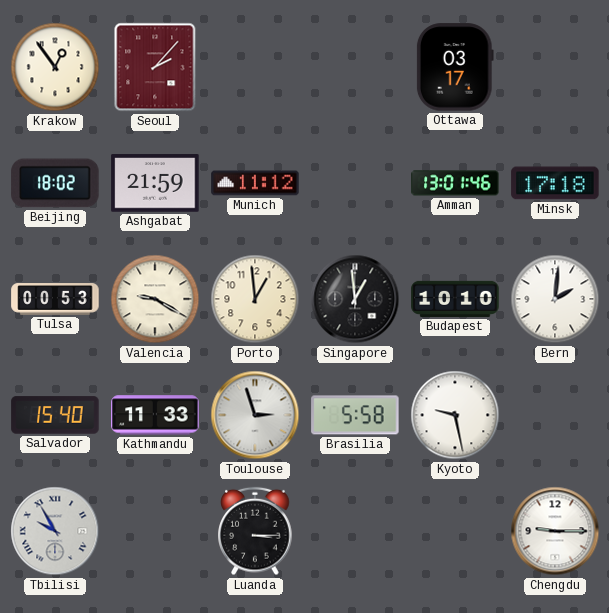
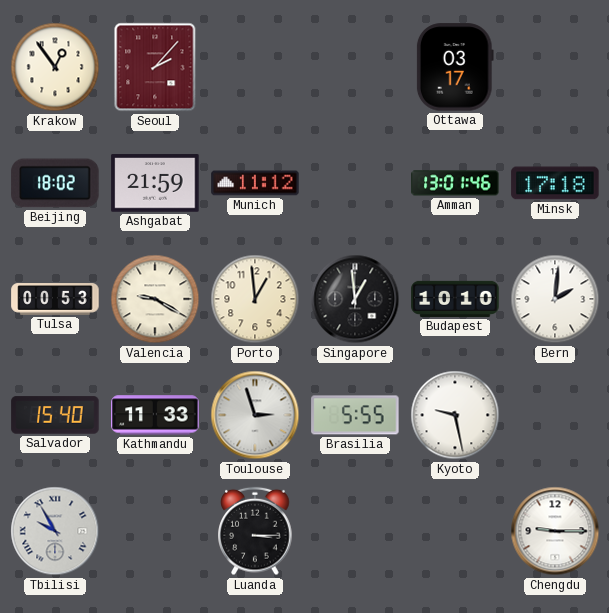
Brasilia: 5:58 -> 5:55 (355, 415)
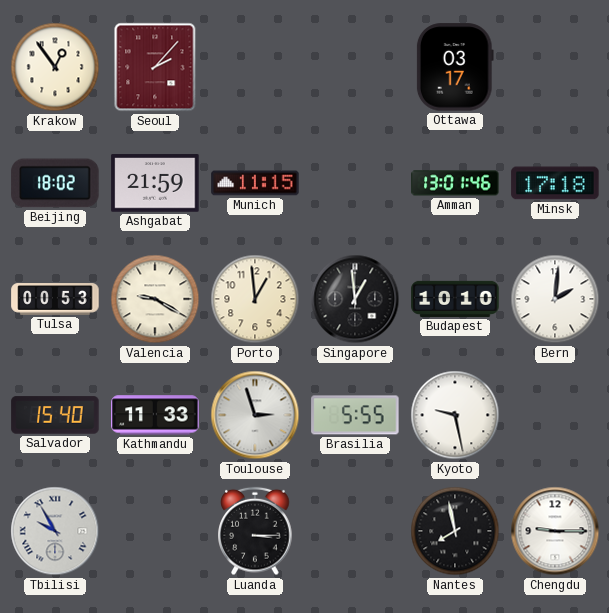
Munich: 11:12 -> 11:15 (255, 183)
Nantes: none -> 7:58 (455, 531)
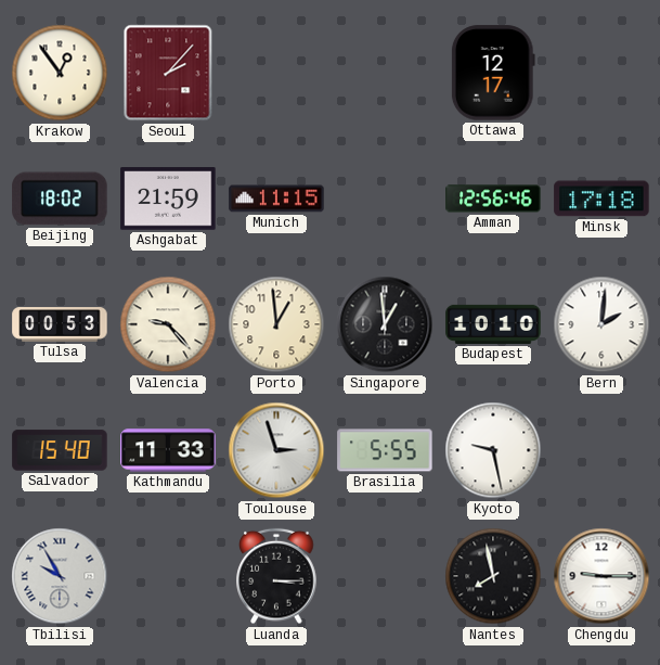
Ottawa: 03:17 -> 12:17 (493, 73)
Amman: 13:01 -> 12:56 (493, 199)
Valencia: 9:20 -> 9:23 (168, 324)
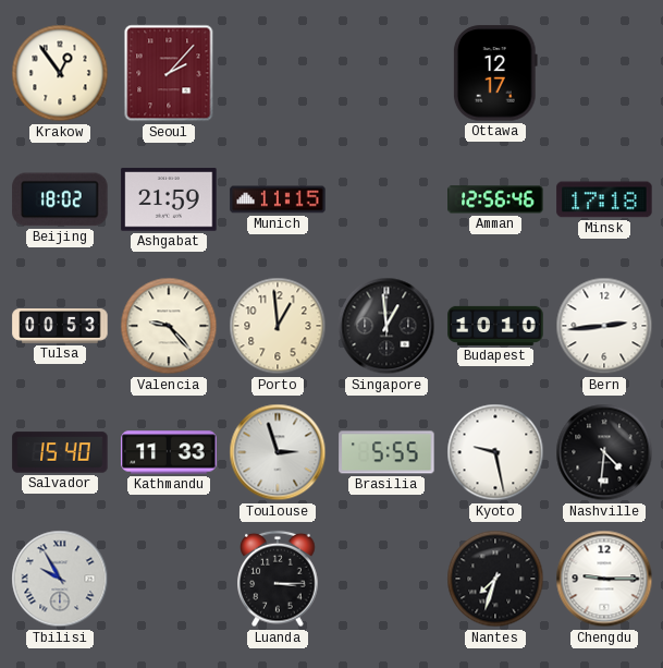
Bern: 2:01 -> 2:44 (604, 326)
Nashville: none -> 4:31 (604, 452)
Nantes: 7:58 -> 7:33 (495, 579)
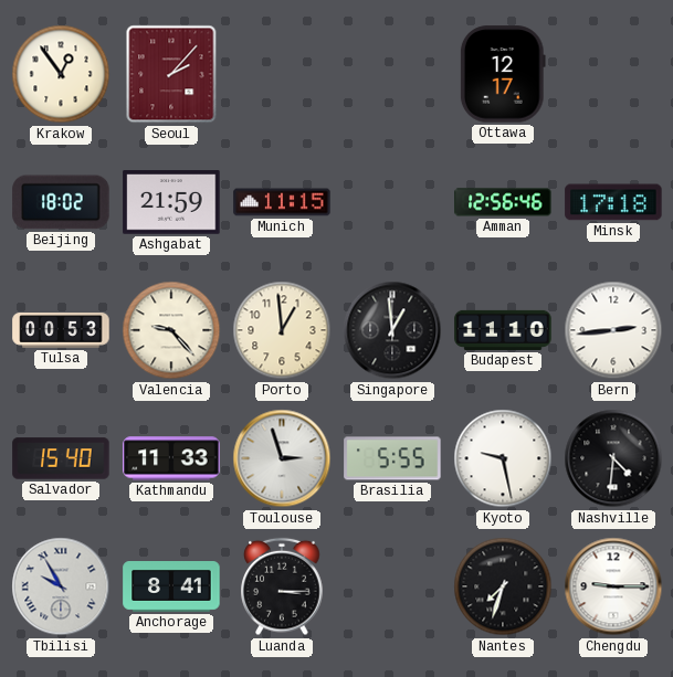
Budapest: 10:10 -> 11:10 (503, 330)
Anchorage: none -> 8:41 (171, 588)
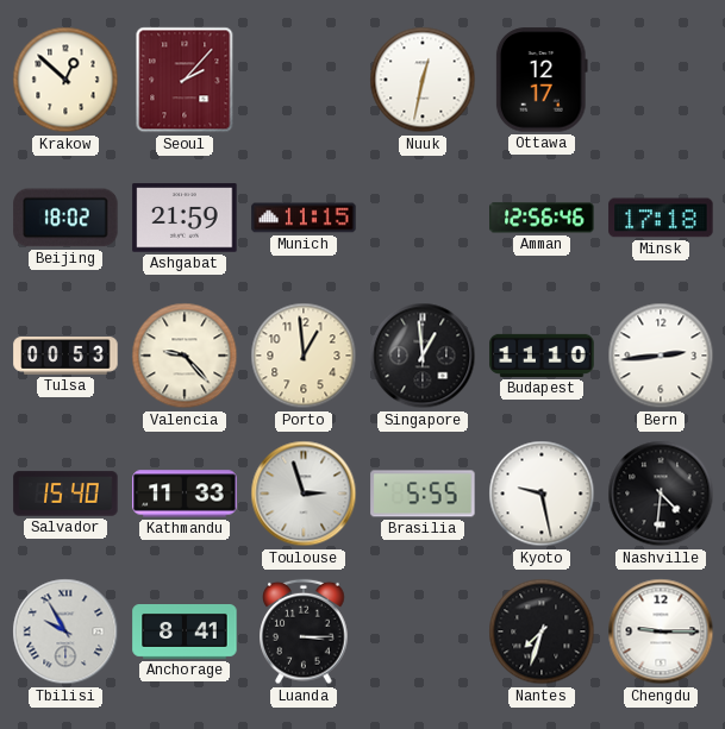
Krakow: 12:54 -> 12:52 (65, 80)
Nuuk: none -> 12:32 (423, 80)
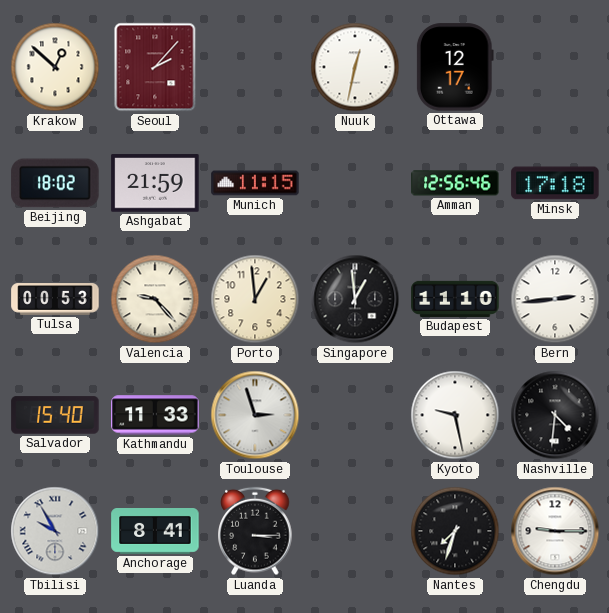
Brasilia: 5:55 -> none (423, 494)
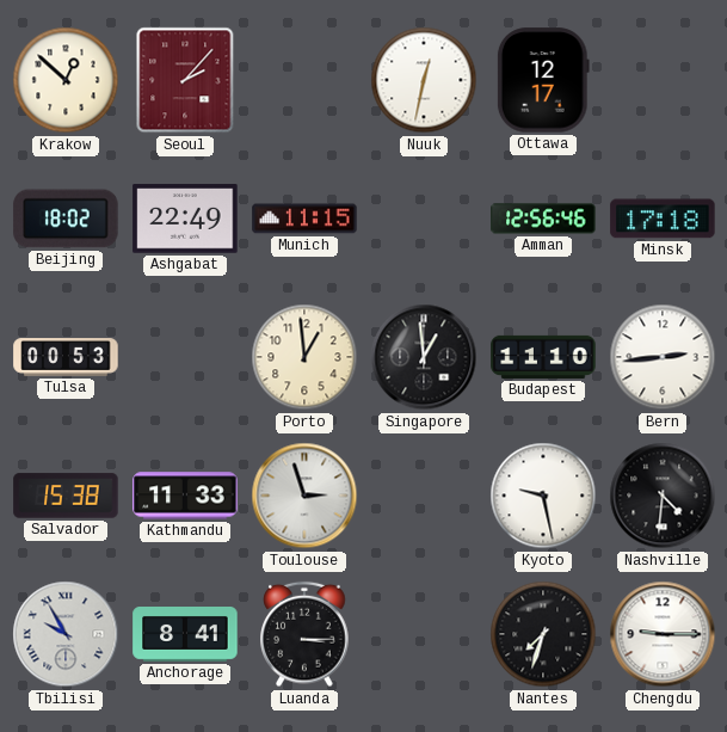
Ashgabat: 21:59 -> 22:49 (185, 219)
Valencia: 9:23 -> none (155, 299)
Salvador: 15:40 -> 15:38 (66, 496)
